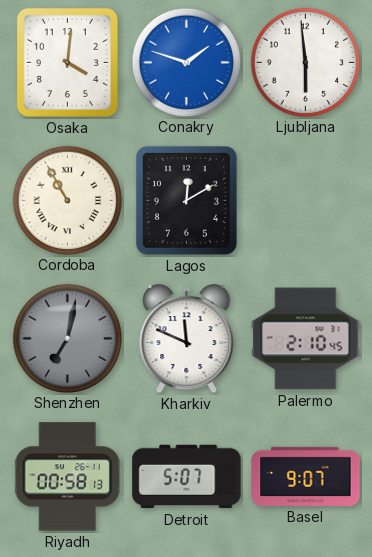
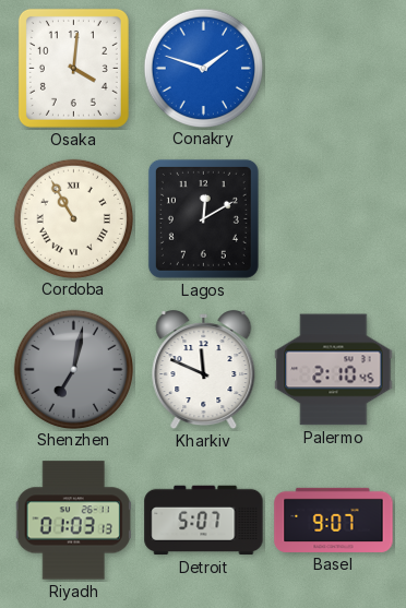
Ljubljana: 5:59 -> none (305, 62)
Riyadh: 00:58 -> 01:03 (73, 521)
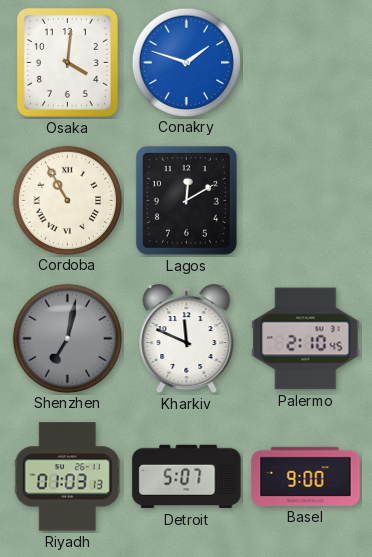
Basel: 9:07 -> 9:00 (306, 476)
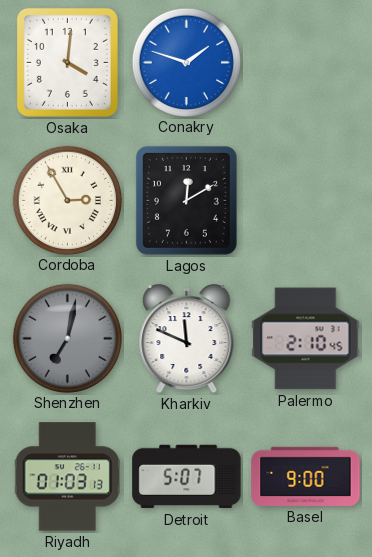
Cordoba: 10:55 -> 2:55 (67, 200)
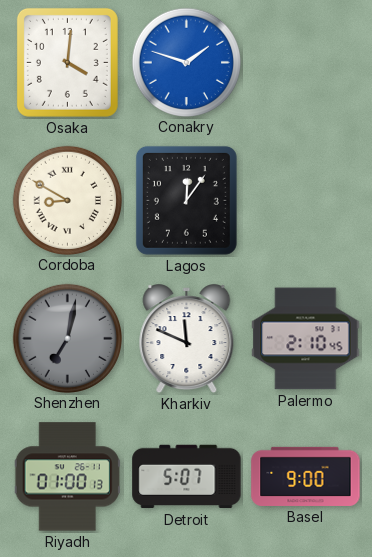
Cordoba: 2:55 -> 8:50 (67, 200)
Lagos: 12:10 -> 12:06 (186, 200)
Riyadh: 01:03 -> 01:00 (67, 477)
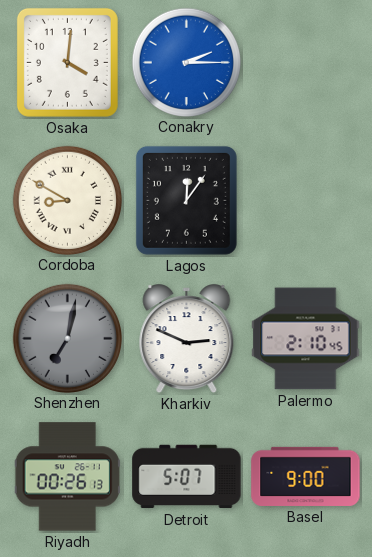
Conakry: 1:48 -> 2:15 (186, 62)
Kharkiv: 11:49 -> 2:49 (187, 339)
Riyadh: 01:00 -> 00:26 (67, 477)
